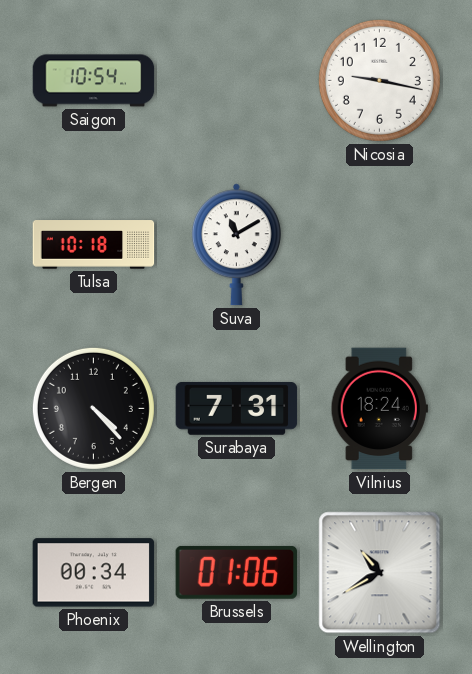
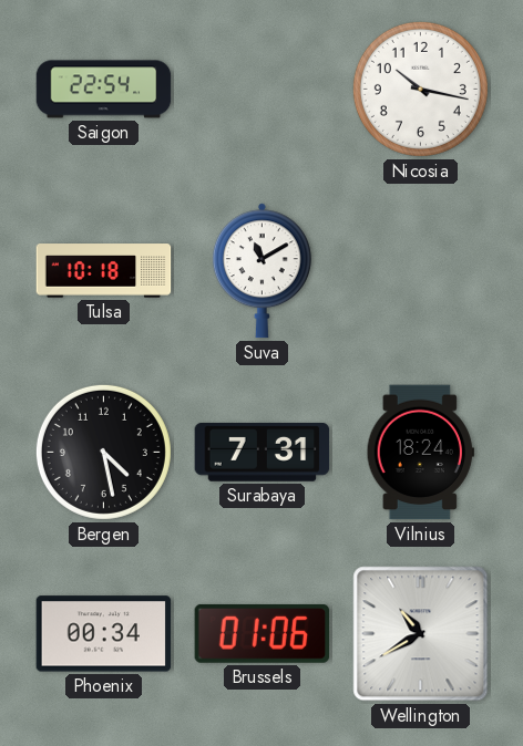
Saigon: 10:54 -> 22:54 (104, 90)
Nicosia: 9:17 -> 10:17 (420, 89)
Bergen: 4:23 -> 4:28 (103, 452)
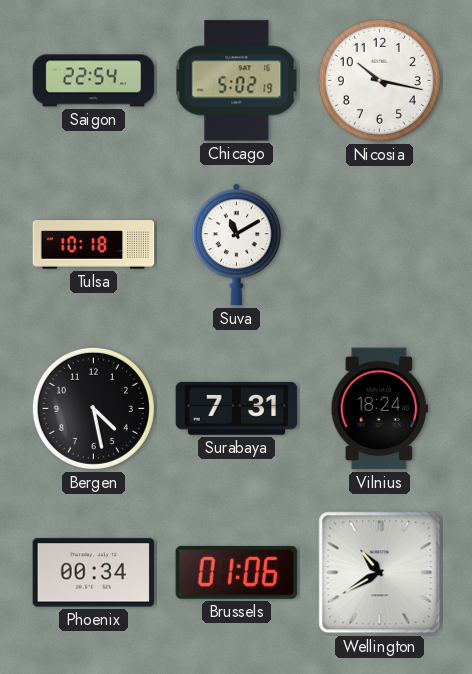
Chicago: none -> 5:02 (237, 81)
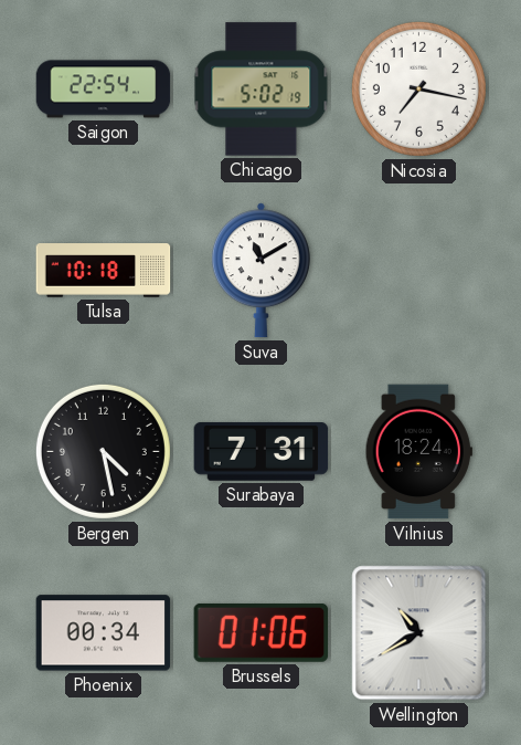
Nicosia: 10:17 -> 7:17 (418, 88)
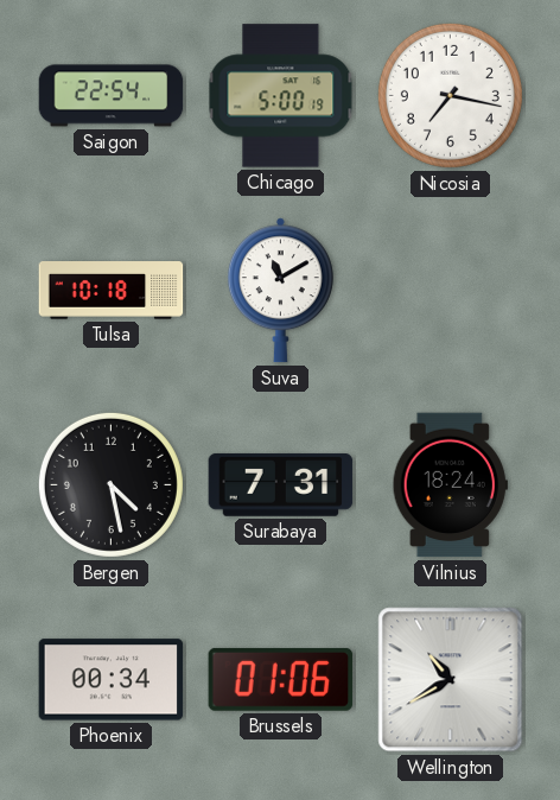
Chicago: 5:02 -> 5:00 (281, 96)
